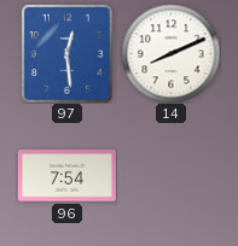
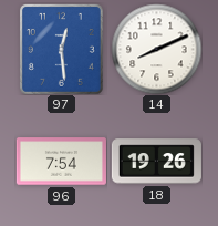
18: none -> 19:26 (156, 162)
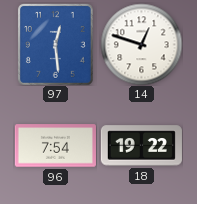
14: 8:11 -> 12:48 (141, 44)
18: 19:26 -> 19:22 (141, 146)
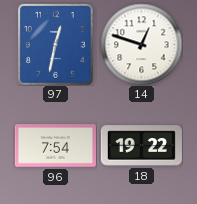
97: 12:29 -> 12:32 (55, 45)
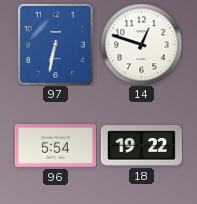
97: 12:32 -> 6:32 (55, 45)
96: 7:54 -> 5:54 (55, 146)
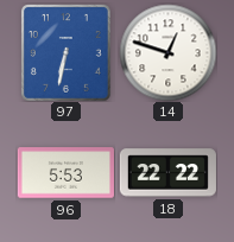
96: 5:54 -> 5:53 (65, 173)
18: 19:22 -> 22:22 (167, 173)
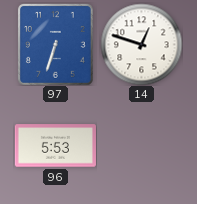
97: 6:32 -> 6:33 (55, 45)
18: 22:22 -> none (167, 173)
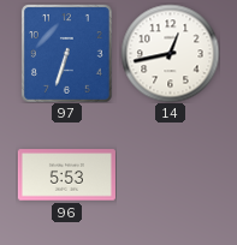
14: 12:48 -> 12:43 (170, 53)
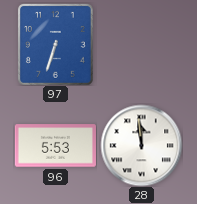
14: 12:43 -> none (170, 53)
28: none -> 11:59 (141, 145)
